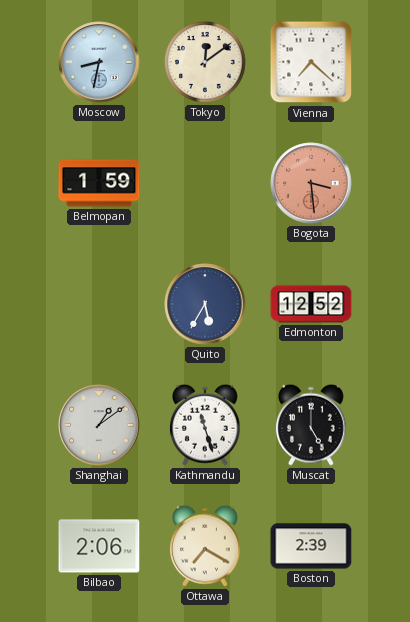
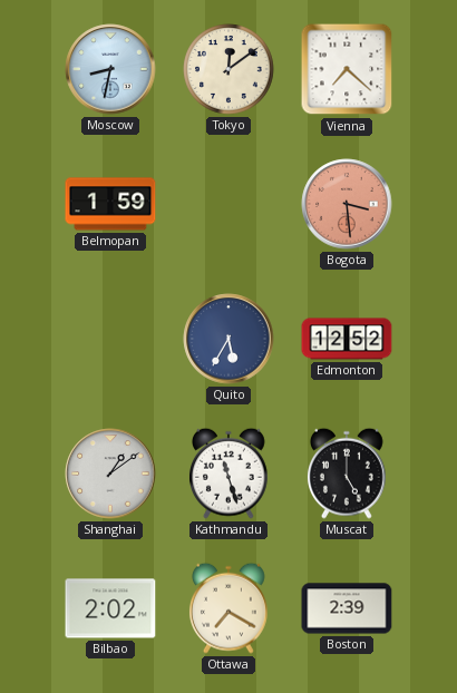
Bilbao: 2:06 -> 2:02 (110, 608)
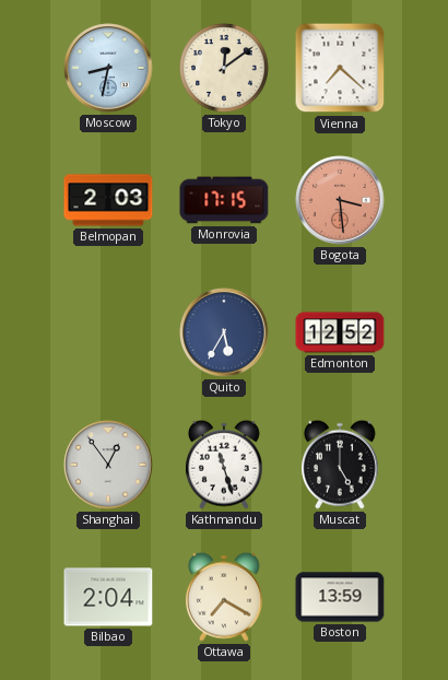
Belmopan: 1:59 -> 2:03 (108, 200)
Monrovia: none -> 17:15 (224, 200)
Shanghai: 1:09 -> 12:54 (108, 465)
Bilbao: 2:02 -> 2:04 (108, 597)
Boston: 2:39 -> 13:59 (340, 597)
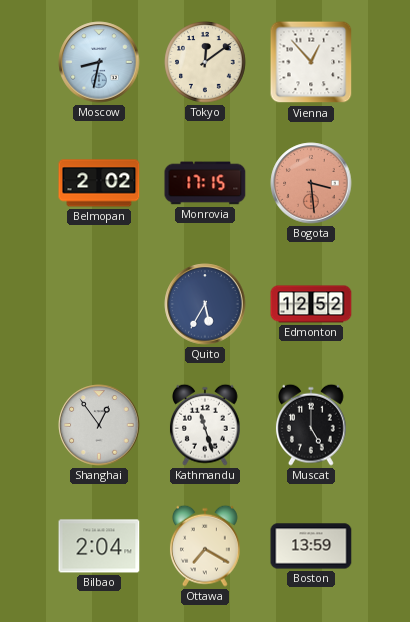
Vienna: 7:22 -> 12:53 (311, 62)
Belmopan: 2:03 -> 2:02 (99, 183)
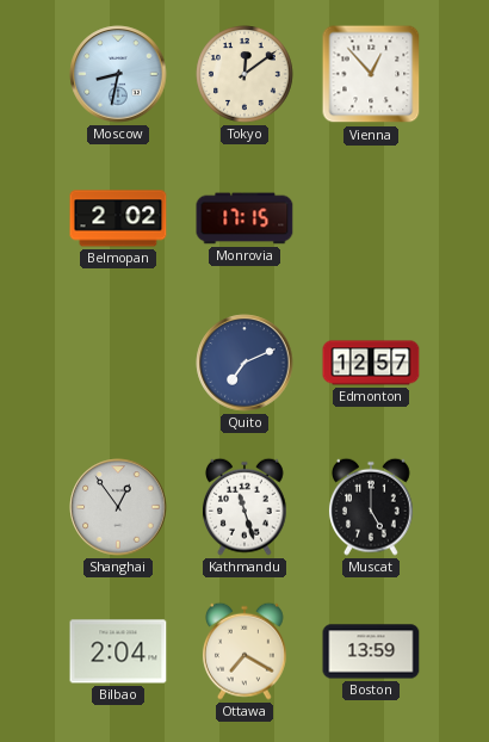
Bogota: 3:29 -> none (311, 183)
Quito: 5:35 -> 7:11 (244, 363)
Edmonton: 12:52 -> 12:57 (371, 363)
